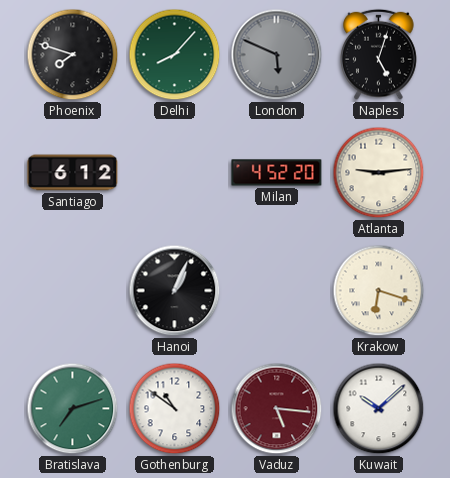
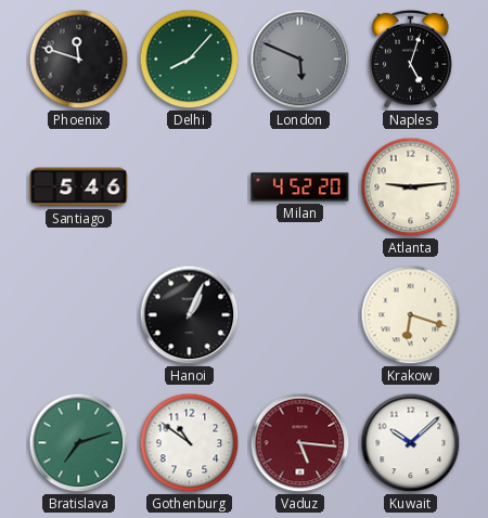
Phoenix: 7:48 -> 11:48 (79, 60)
Santiago: 6:12 -> 5:46 (79, 187)
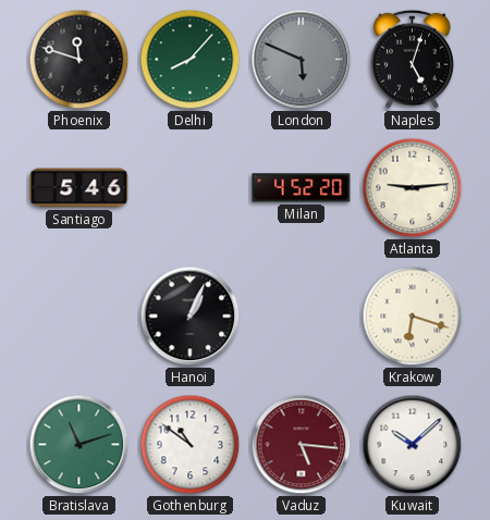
Bratislava: 7:12 -> 11:12 (79, 445)
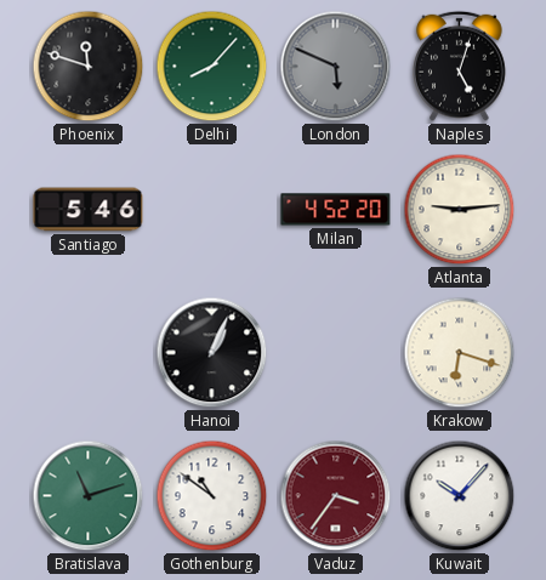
Vaduz: 5:16 -> 3:36 (336, 496)
Kuwait: 10:08 -> 10:07 (460, 496)
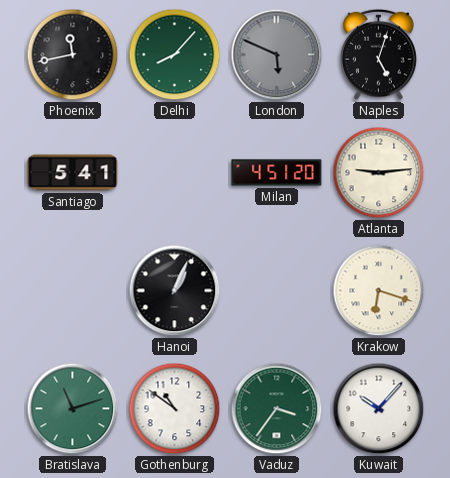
Phoenix: 11:48 -> 11:43 (73, 55)
Santiago: 5:46 -> 5:41 (73, 173)
Milan: 4:52 -> 4:51 (277, 173)
Vaduz dial: burgundy -> green (277, 409)
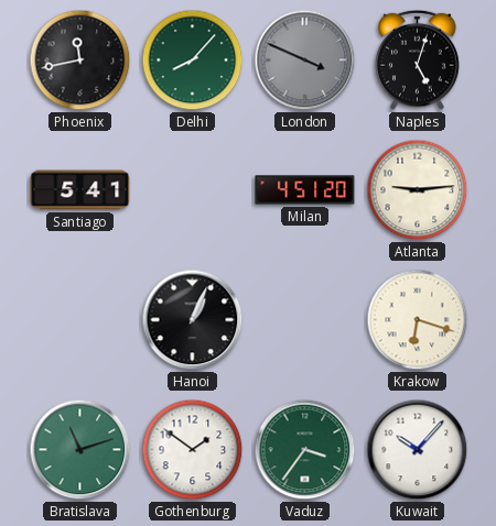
London: 5:49 -> 3:49 (305, 61)
Gothenburg: 10:51 -> 1:51 (193, 450)
